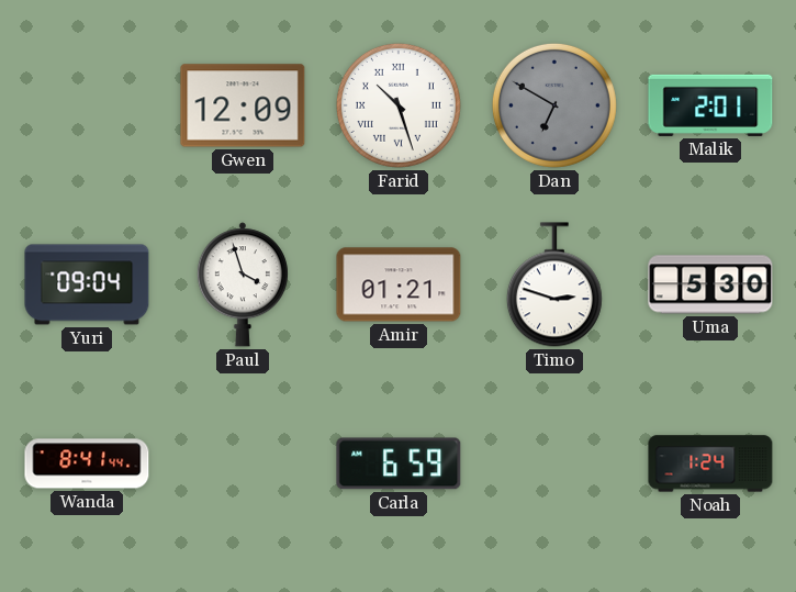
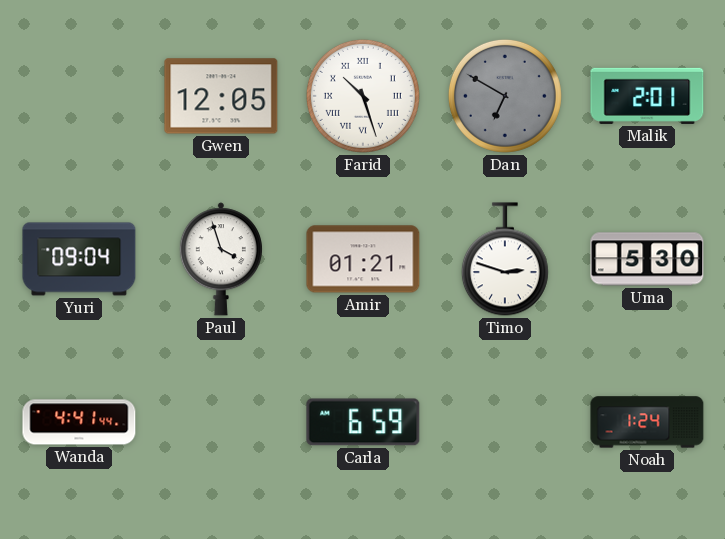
Gwen: 12:09 -> 12:05 (221, 96)
Wanda: 8:41 -> 4:41 (79, 422)
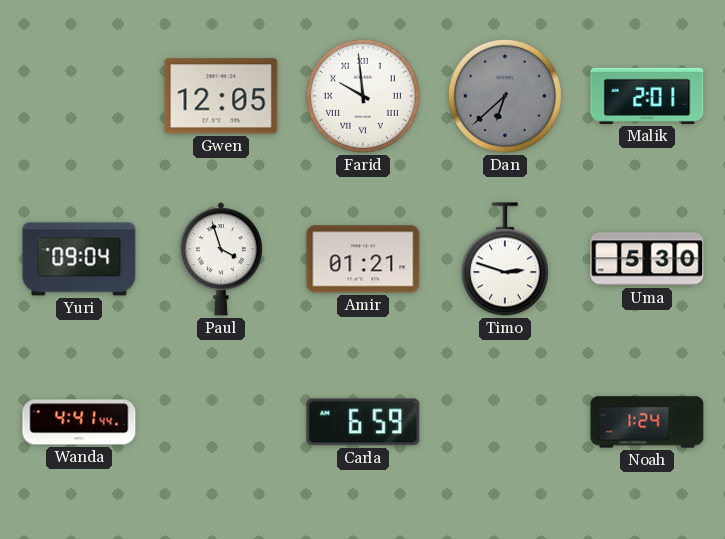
Farid: 10:27 -> 9:59 (363, 96)
Dan: 6:50 -> 6:38 (505, 96)
